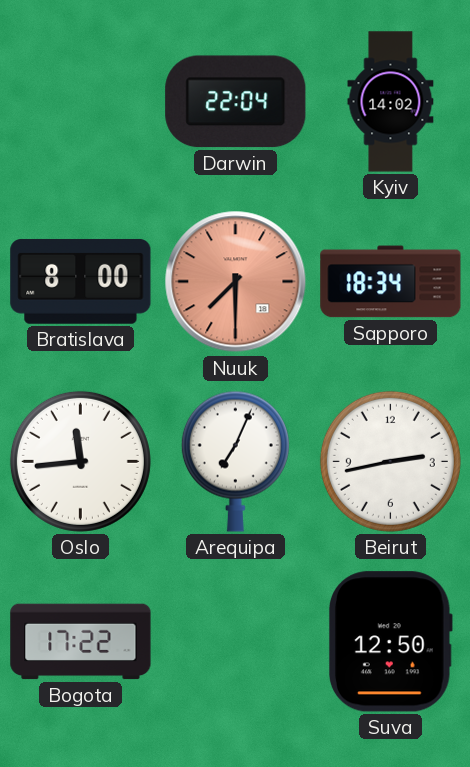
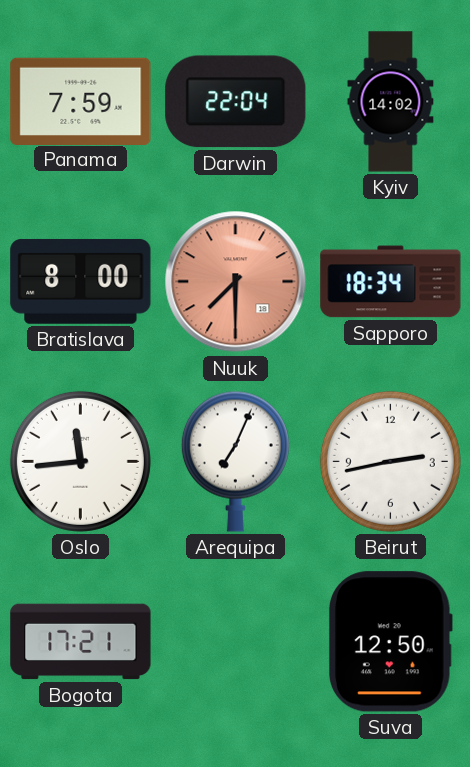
Panama: none -> 7:59 (81, 101)
Bogota: 17:22 -> 17:21 (81, 642)
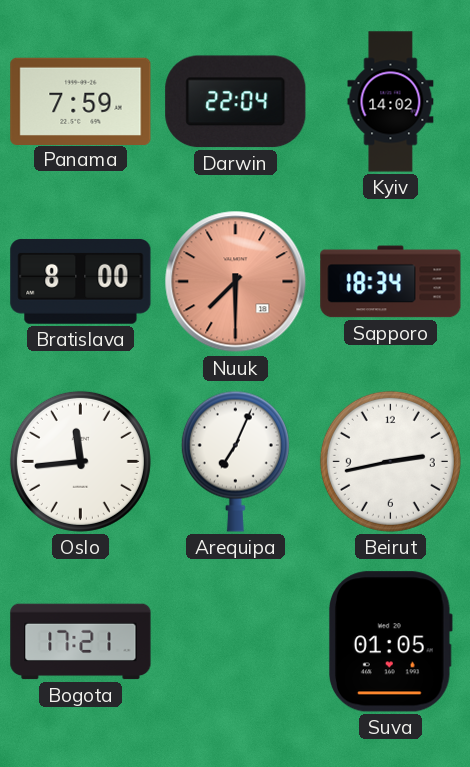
Suva: 12:50 -> 01:05 (390, 642)
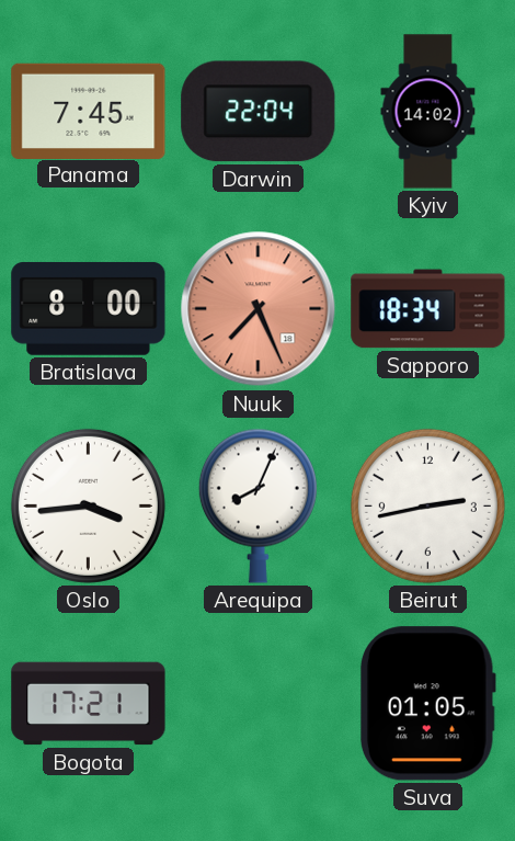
Panama: 7:59 -> 7:45 (89, 111)
Nuuk: 7:30 -> 7:26 (259, 309)
Oslo: 11:44 -> 3:44 (88, 505)
Arequipa: 7:04 -> 8:04 (257, 505)
